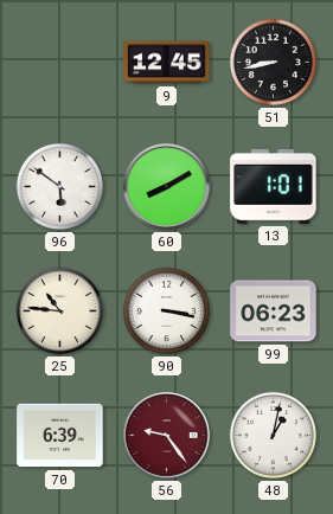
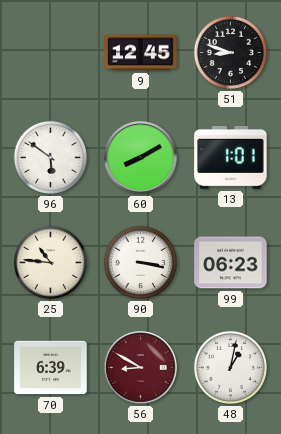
51: 8:43 -> 8:48 (230, 52)
56: 9:24 -> 8:50 (141, 368)
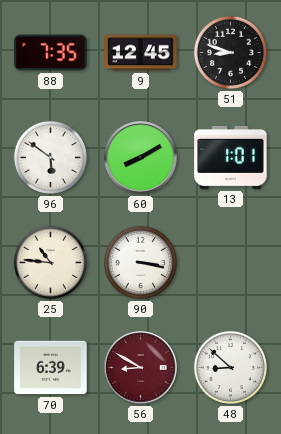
88: none -> 7:35 (51, 53)
99: 06:23 -> none (231, 263)
48: 1:02 -> 8:52 (230, 367)
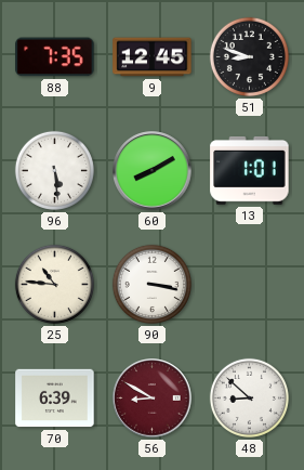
96: 5:51 -> 5:29 (54, 170)
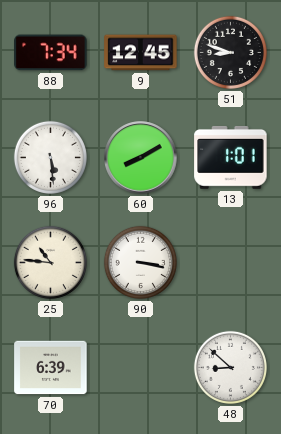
88: 7:35 -> 7:34 (51, 53)
56: 8:50 -> none (153, 399)
